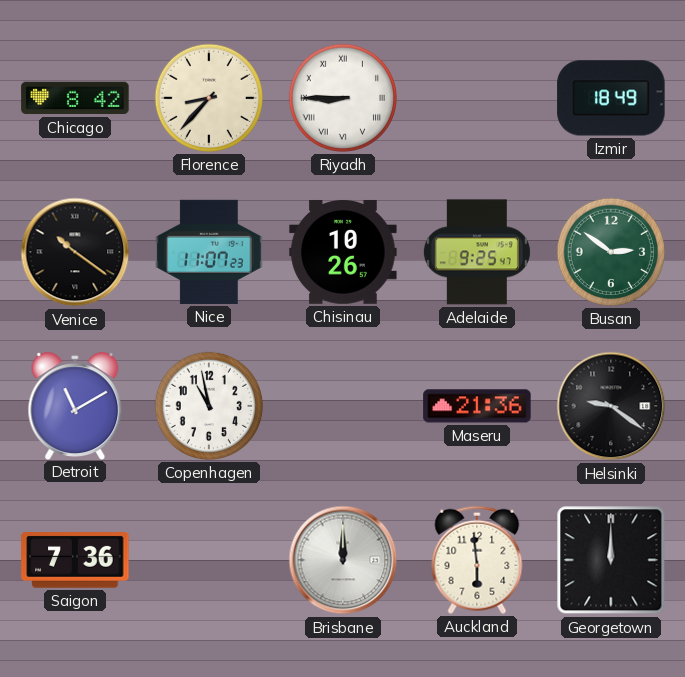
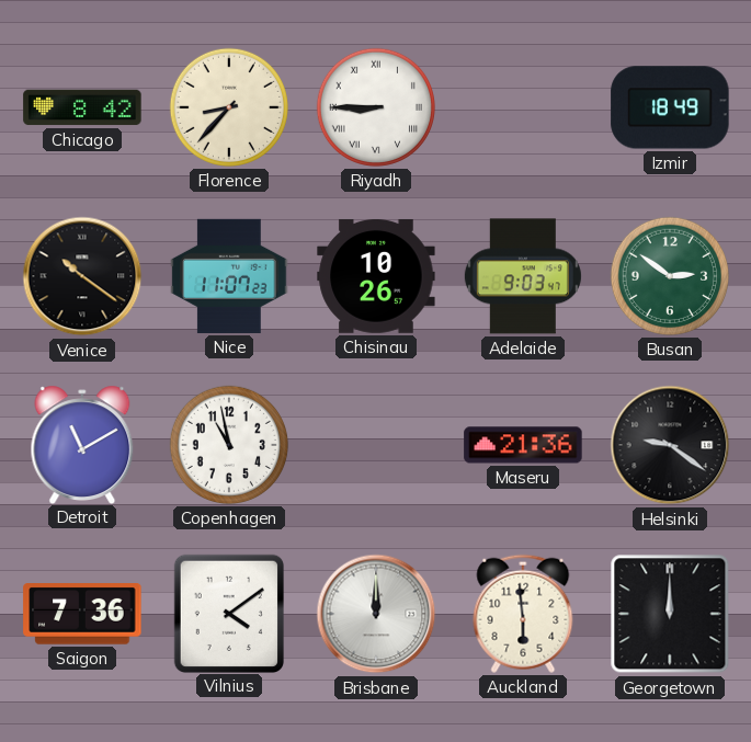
Adelaide: 9:25 -> 9:03 (523, 276)
Vilnius: none -> 4:09 (228, 613)
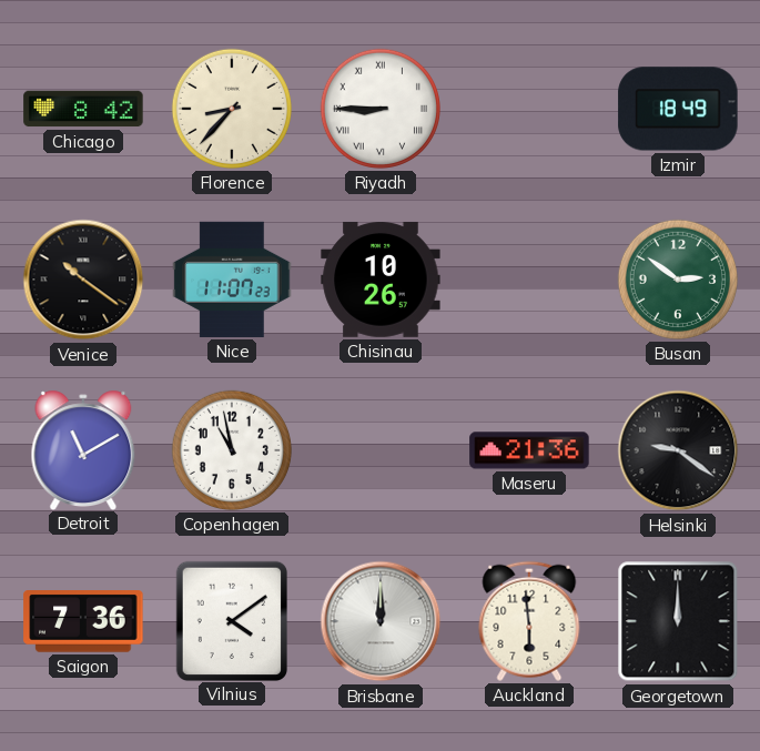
Adelaide: 9:03 -> none (523, 276)
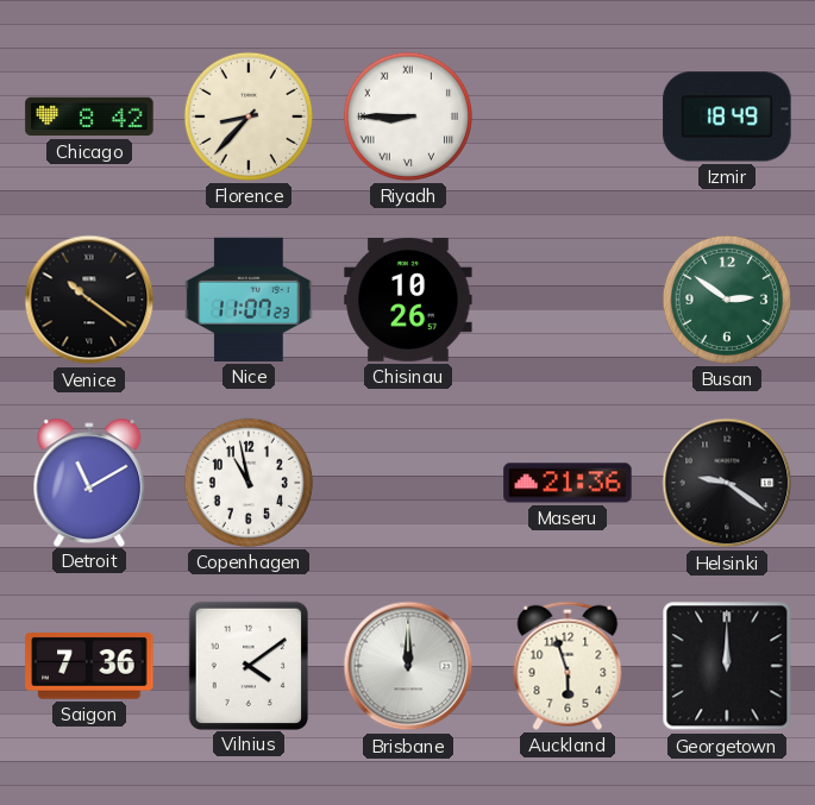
Auckland: 5:59 -> 5:57 (568, 666)
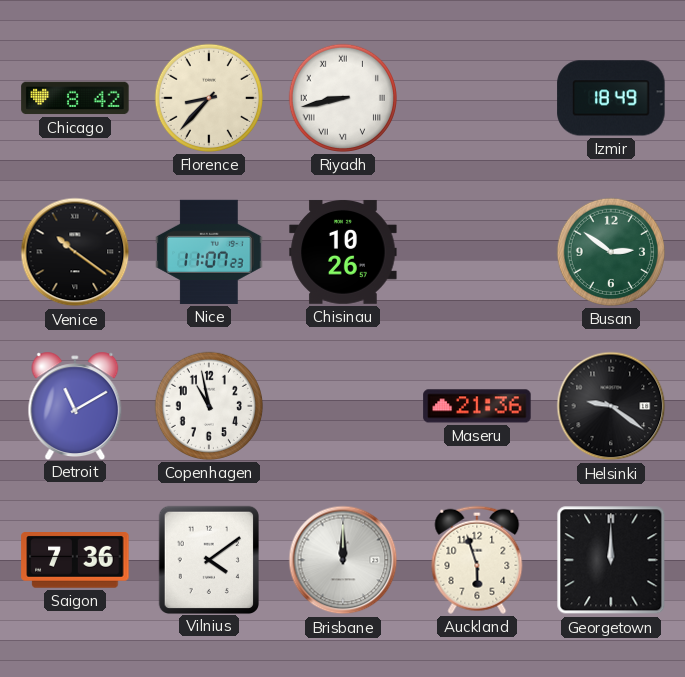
Riyadh: 8:45 -> 8:43 (343, 98)
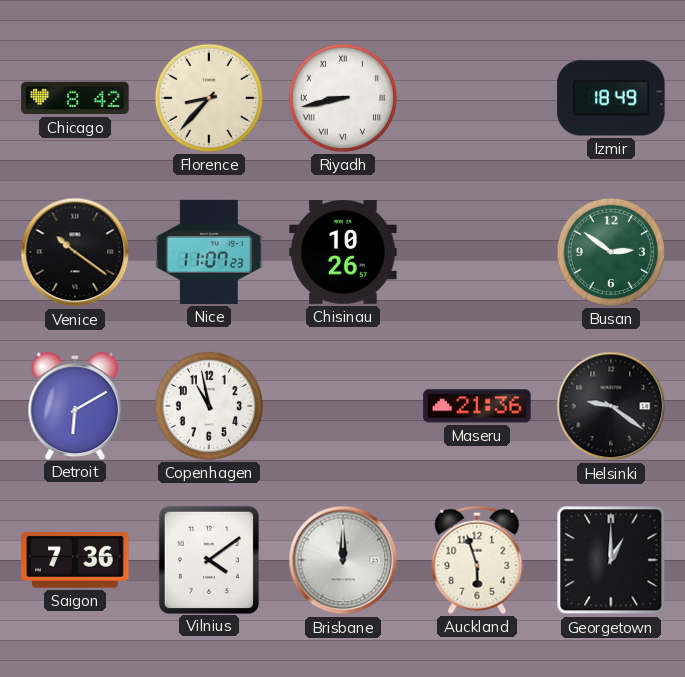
Detroit: 11:10 -> 6:10 (75, 405)
Georgetown: 12:00 -> 1:00 (611, 560)
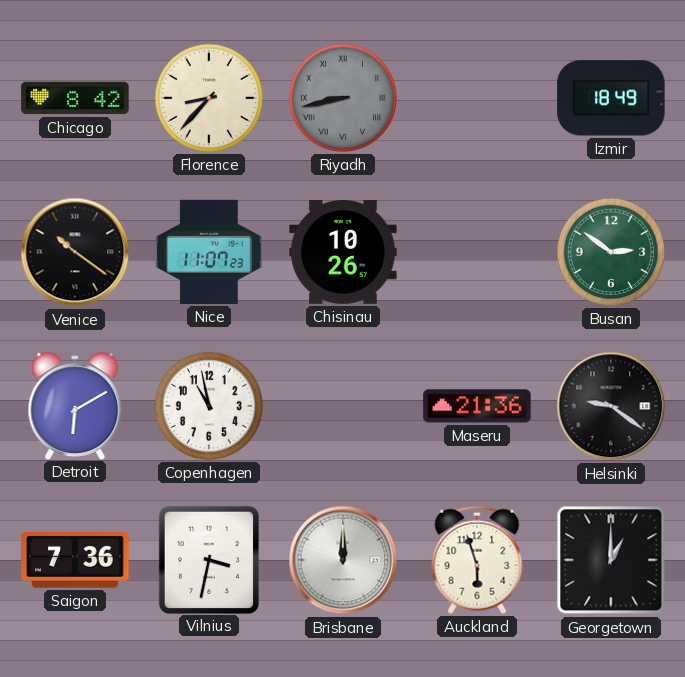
Riyadh dial: white -> grey (343, 98)
Vilnius: 4:09 -> 3:32 (208, 559)
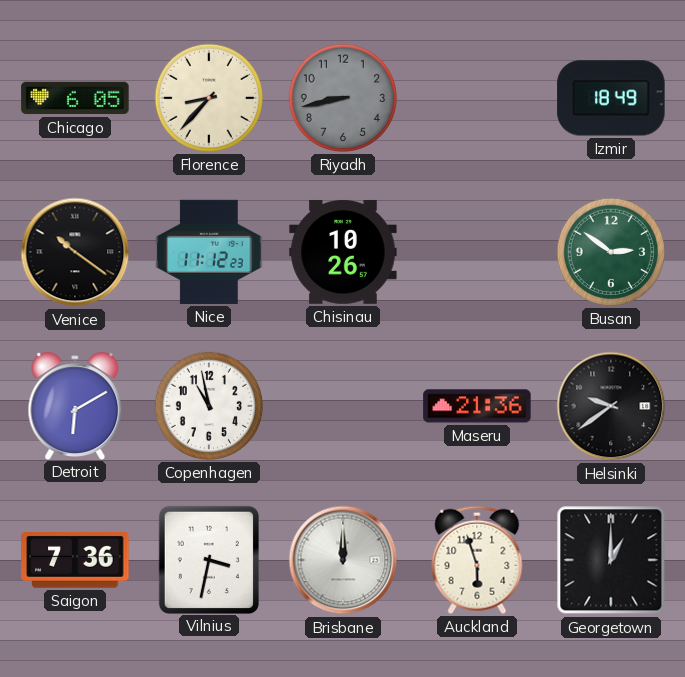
Chicago: 8:42 -> 6:05 (75, 98)
Riyadh numerals: Roman -> Arabic (343, 98)
Nice: 11:07 -> 11:12 (209, 252)
Helsinki: 9:21 -> 9:39 (611, 406)
